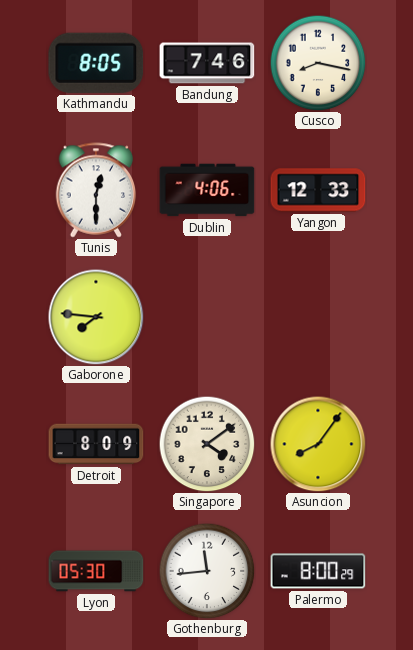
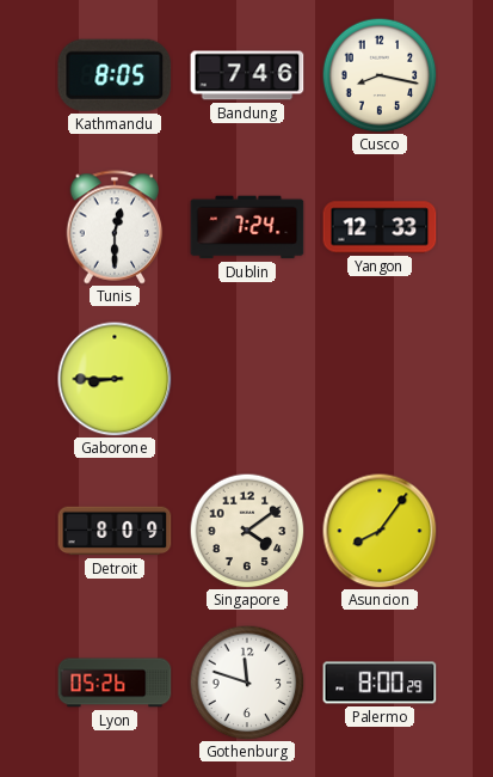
Dublin: 4:06 -> 7:24 (247, 227)
Gaborone: 7:46 -> 8:45 (115, 379)
Lyon: 05:30 -> 05:26 (115, 683)
Gothenburg: 11:44 -> 11:48 (247, 683)
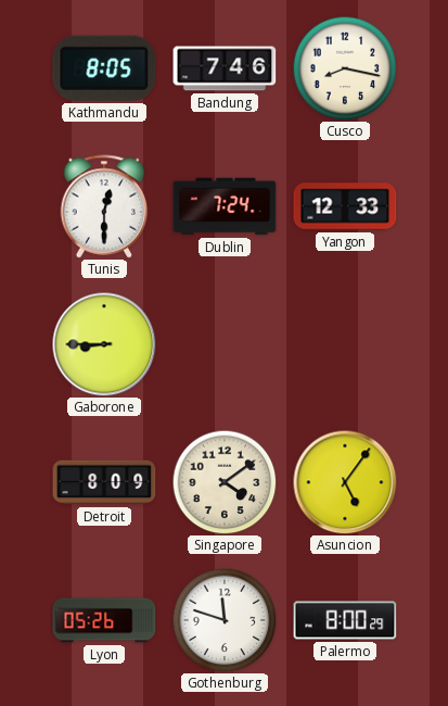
Asuncion: 8:06 -> 5:06 (345, 482)
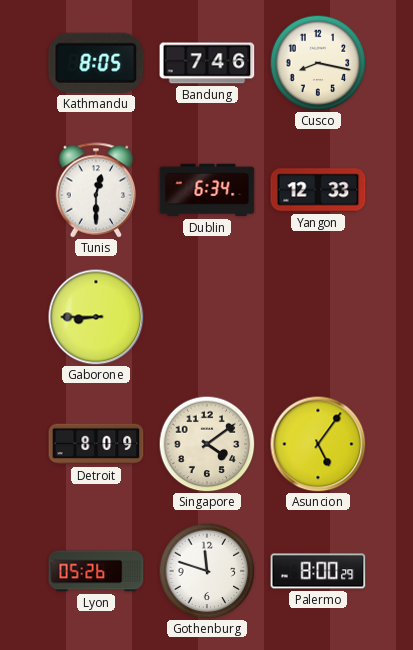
Dublin: 7:24 -> 6:34 (207, 190)
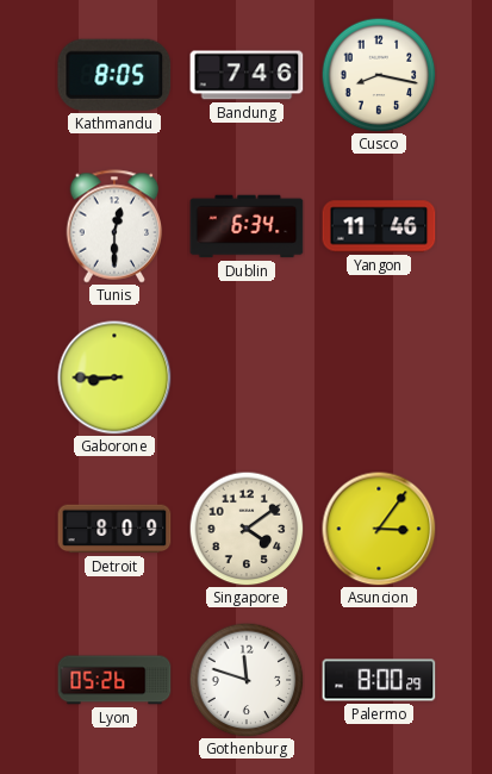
Yangon: 12:33 -> 11:46 (379, 226)
Asuncion: 5:06 -> 3:06 (379, 529)
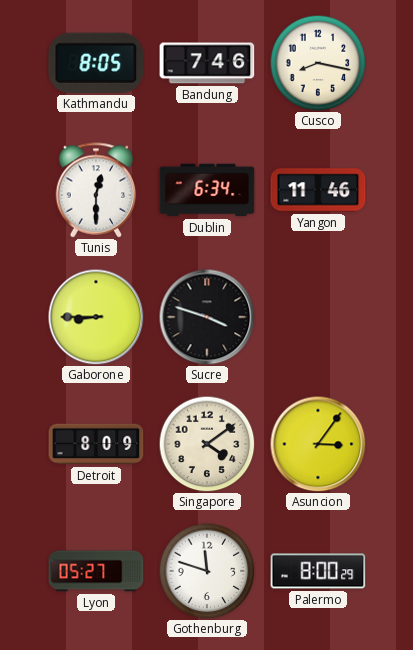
Sucre: none -> 3:48 (207, 317)
Lyon: 05:26 -> 05:27 (96, 571)
